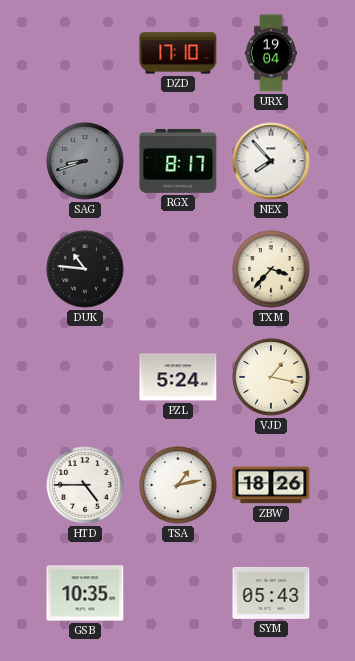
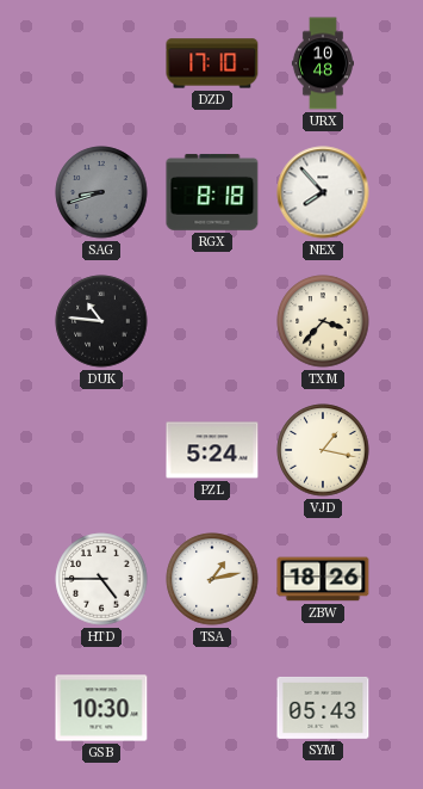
URX: 19:04 -> 10:48 (323, 63)
RGX: 8:17 -> 8:18 (212, 192)
GSB: 10:35 -> 10:30 (101, 708)
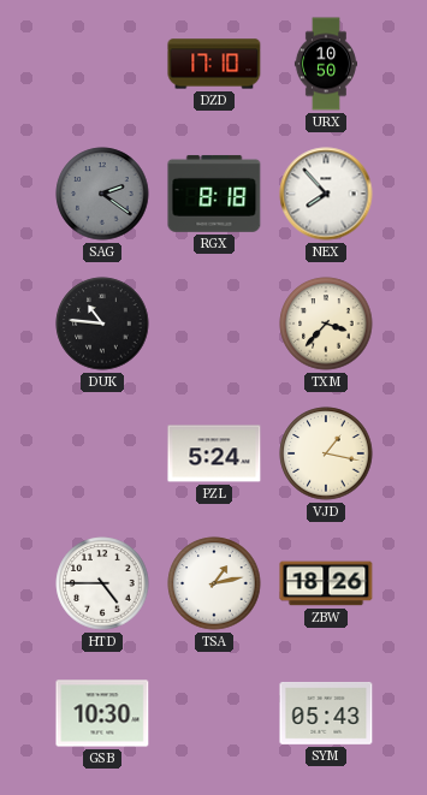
URX: 10:48 -> 10:50 (326, 64)
SAG: 8:42 -> 2:21 (102, 194)
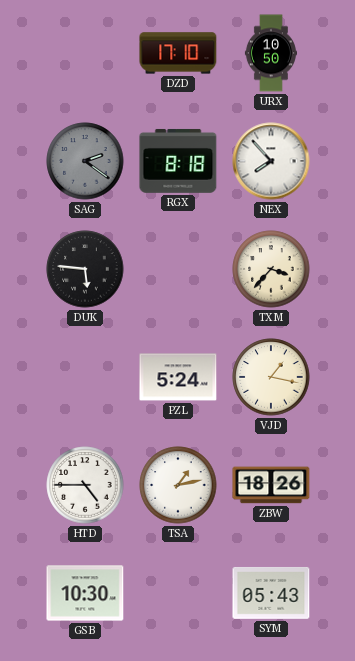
DUK: 10:46 -> 5:46 (85, 269)
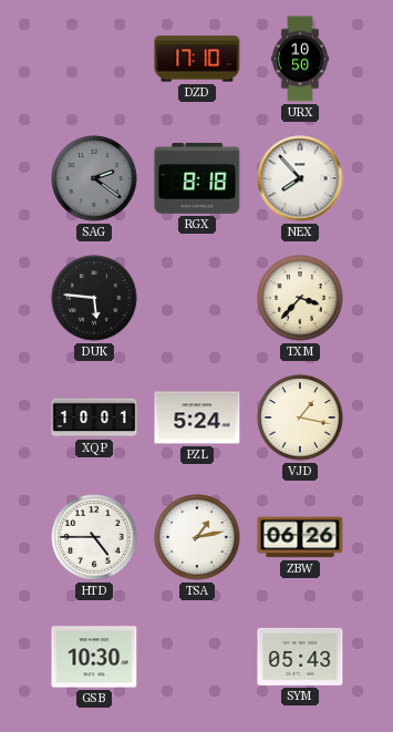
XQP: none -> 10:01 (94, 417)
ZBW: 18:26 -> 06:26 (300, 537)
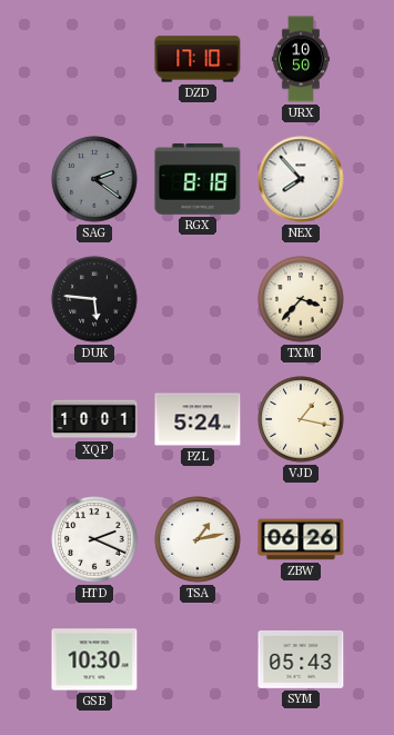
HTD: 4:45 -> 2:19 (94, 539)
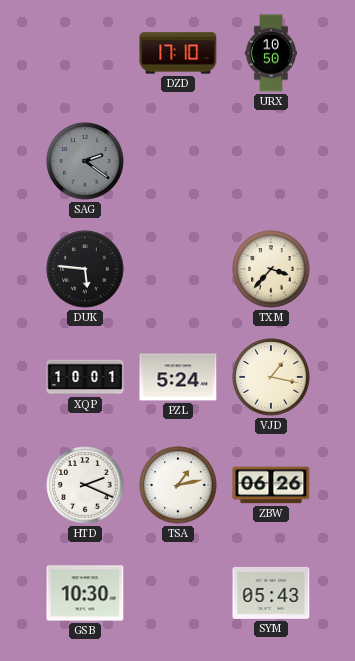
RGX: 8:18 -> none (198, 179)
NEX: 7:53 -> none (301, 179)
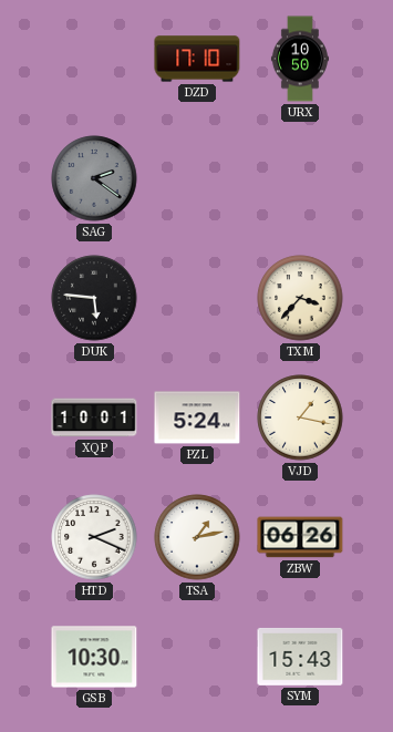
SYM: 05:43 -> 15:43 (300, 657)
